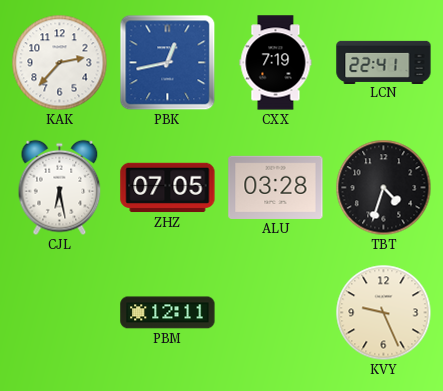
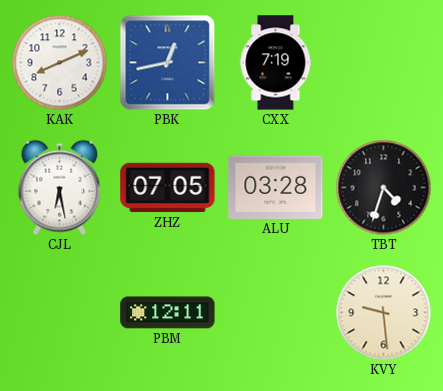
KAK: 2:37 -> 8:11 (60, 63)
LCN: 22:41 -> none (384, 62)
KVY: 9:26 -> 9:29 (384, 313)
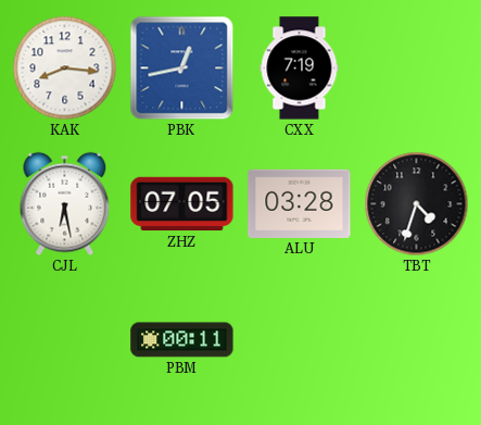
KAK: 8:11 -> 8:16 (65, 68)
PBM: 12:11 -> 00:11 (182, 340)
KVY: 9:29 -> none (384, 313)
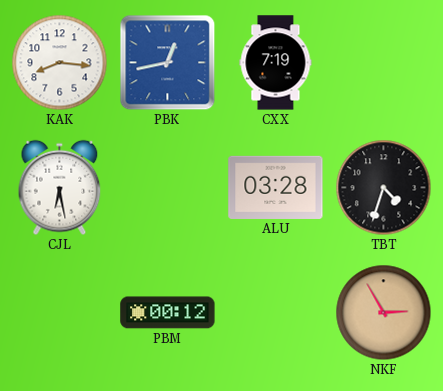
ZHZ: 07:05 -> none (182, 204)
PBM: 00:11 -> 00:12 (168, 313)
NKF: none -> 2:55 (384, 313)
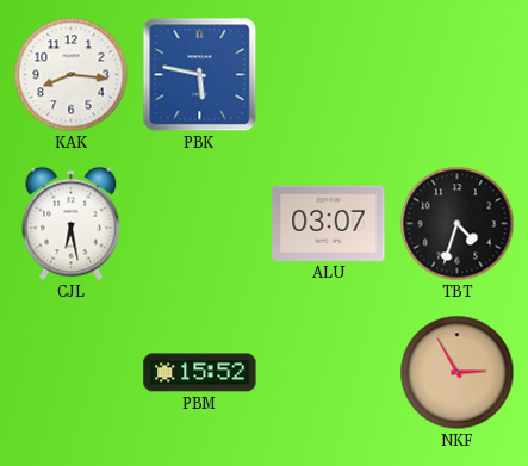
PBK: 12:43 -> 5:47 (200, 75)
CXX: 7:19 -> none (276, 63)
ALU: 03:28 -> 03:07 (329, 223)
PBM: 00:12 -> 15:52 (200, 373)
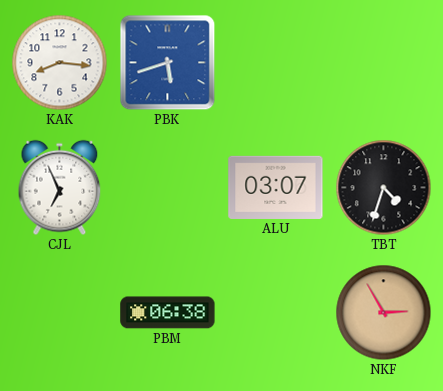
PBK: 5:47 -> 5:42 (168, 63)
CJL: 6:28 -> 6:56 (60, 188)
PBM: 15:52 -> 06:38 (168, 313)
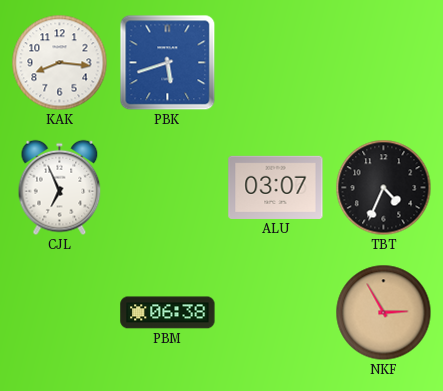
TBT: 4:33 -> 4:34 (384, 188)
